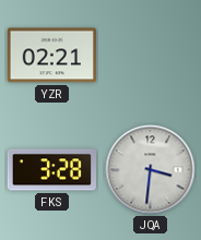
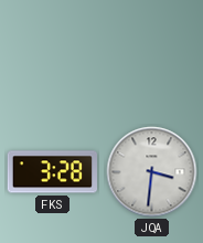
YZR: 02:21 -> none (51, 56)
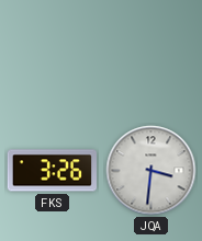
FKS: 3:28 -> 3:26 (52, 171)
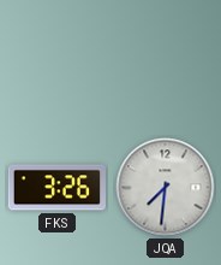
JQA: 3:31 -> 7:31 (166, 188)
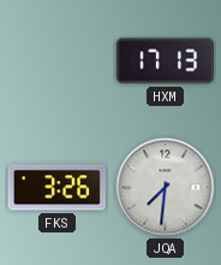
HXM: none -> 17:13 (165, 61)
